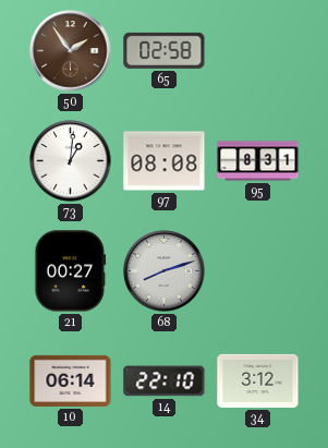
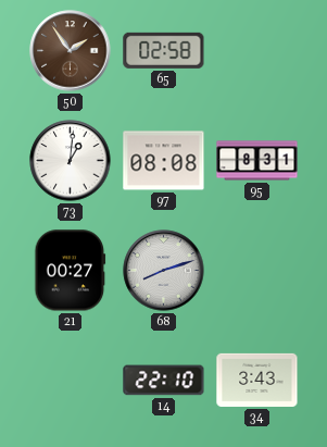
10: 06:14 -> none (71, 380)
34: 3:12 -> 3:43 (257, 380)
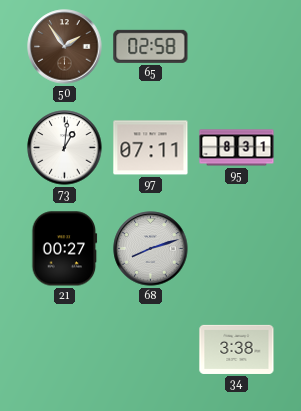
97: 08:08 -> 07:11 (151, 148)
14: 22:10 -> none (164, 381)
34: 3:43 -> 3:38 (237, 349)
